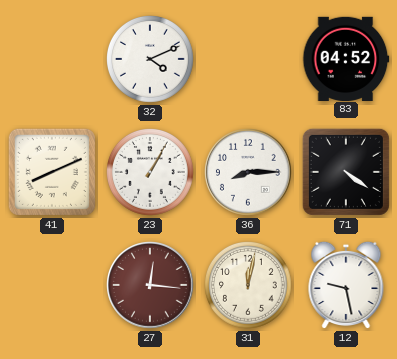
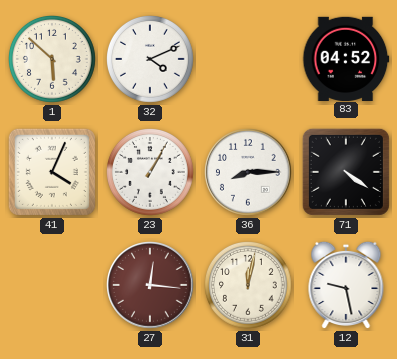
1: none -> 5:52 (53, 60)
41: 8:11 -> 4:04 (52, 172)
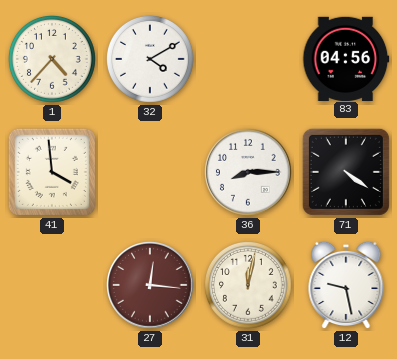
1: 5:52 -> 4:37 (53, 60)
32: 4:11 -> 4:10 (151, 60)
83: 04:52 -> 04:56 (346, 58)
41: 4:04 -> 3:59 (52, 172)
23: 1:05 -> none (151, 173)
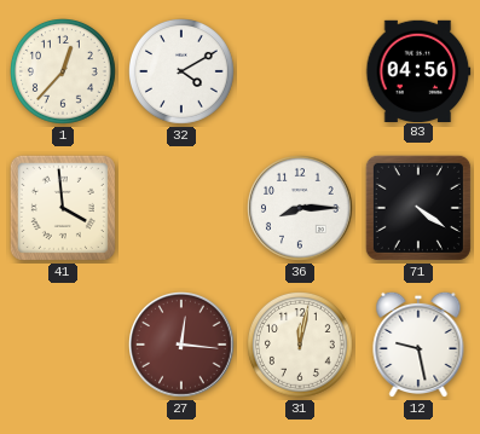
1: 4:37 -> 12:37 (64, 73)
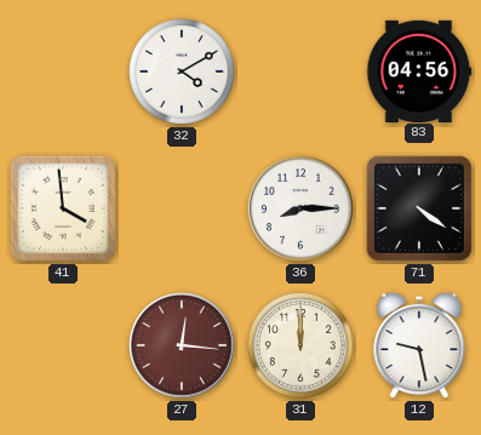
1: 12:37 -> none (64, 73)
31: 12:02 -> 12:00 (302, 347)
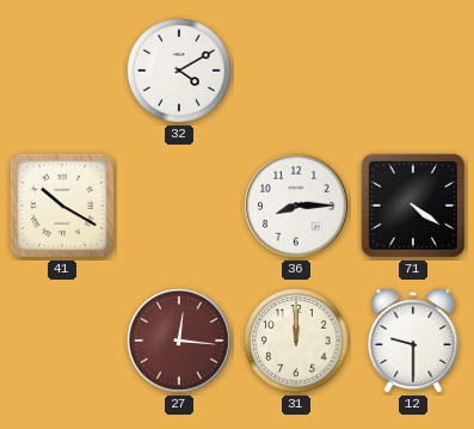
83: 04:56 -> none (419, 70)
41: 3:59 -> 10:20 (62, 206)
12: 9:28 -> 9:30 (413, 341)
